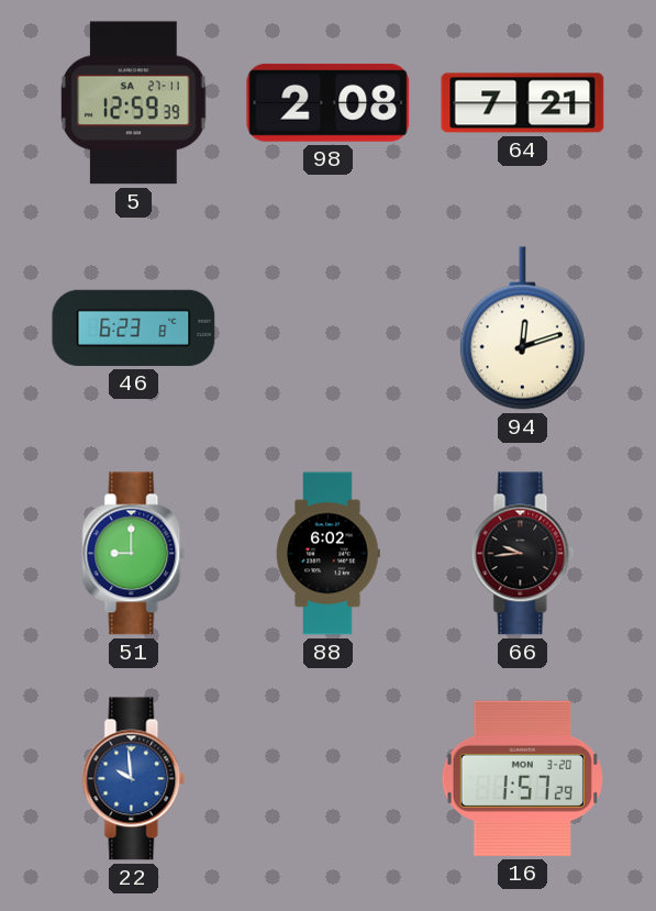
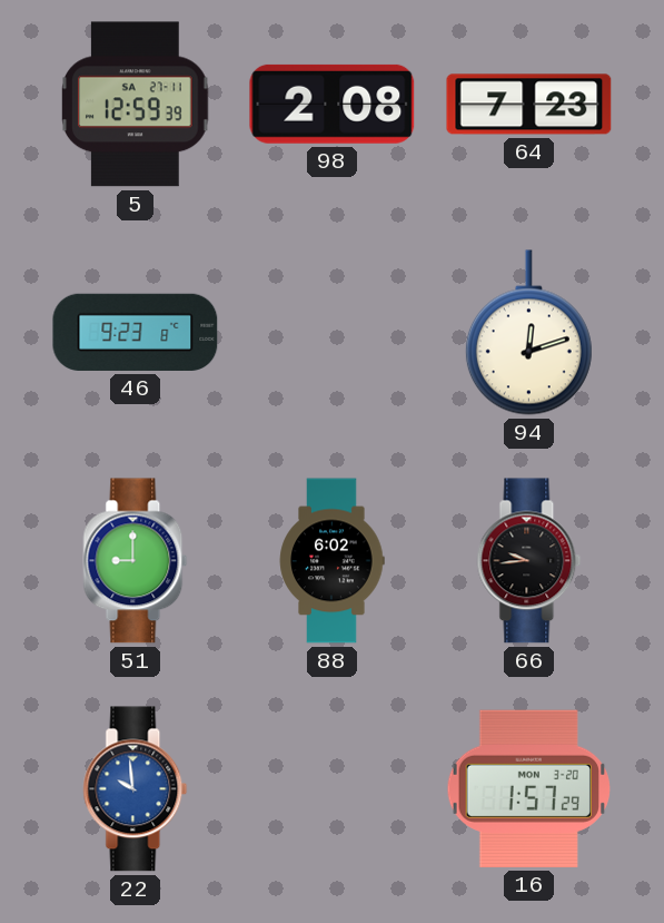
64: 7:21 -> 7:23 (529, 105)
46: 6:23 -> 9:23 (136, 332)
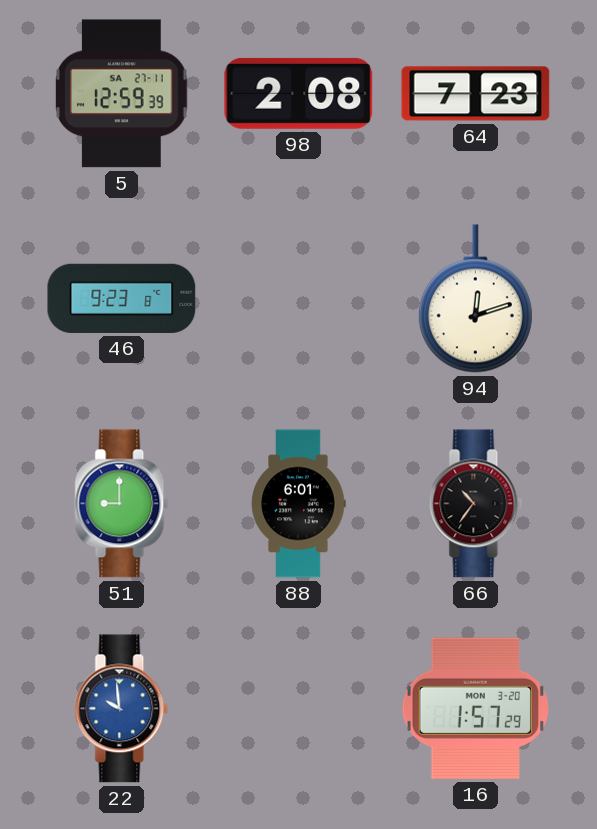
88: 6:02 -> 6:01 (298, 504)
66: 9:44 -> 10:36 (476, 504)
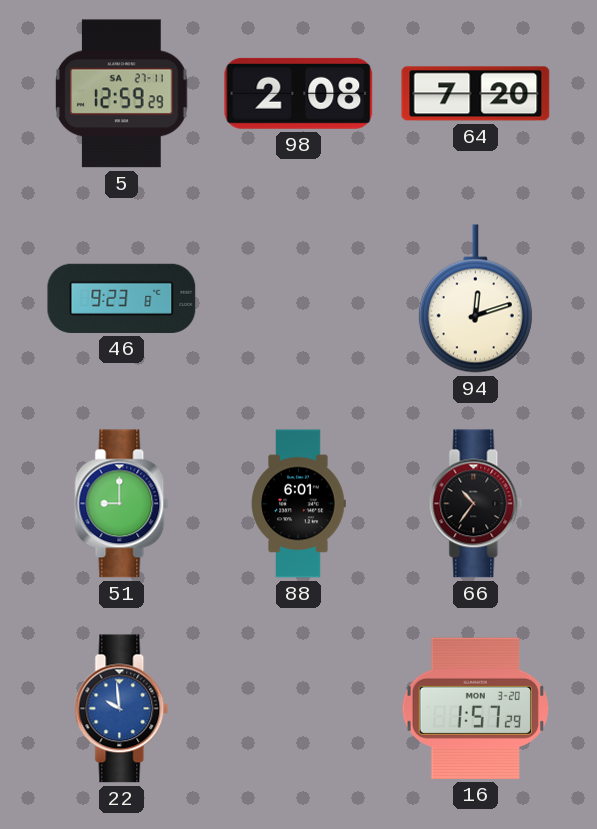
5: 12:59:39 -> 12:59:29 (122, 94)
64: 7:23 -> 7:20 (476, 94)
